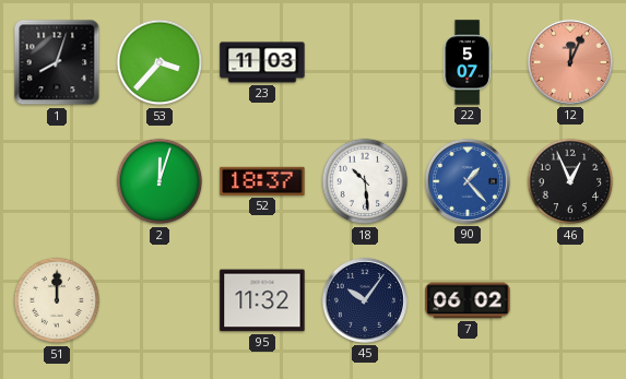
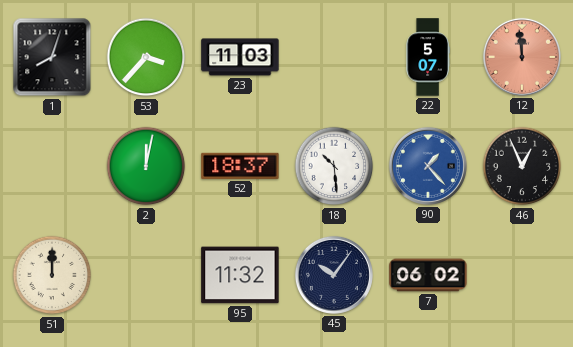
12: 12:04 -> 11:59 (522, 57)
2: 12:03 -> 12:02 (146, 166)
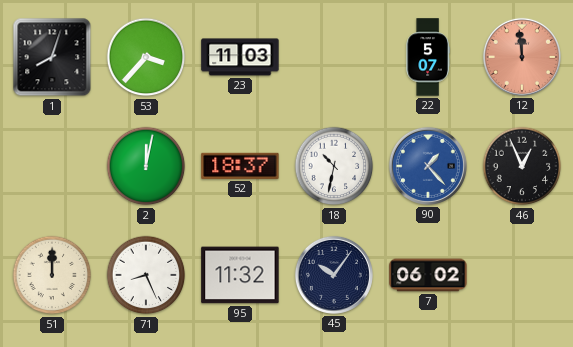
18: 10:29 -> 10:32 (334, 166)
71: none -> 8:26 (146, 275)
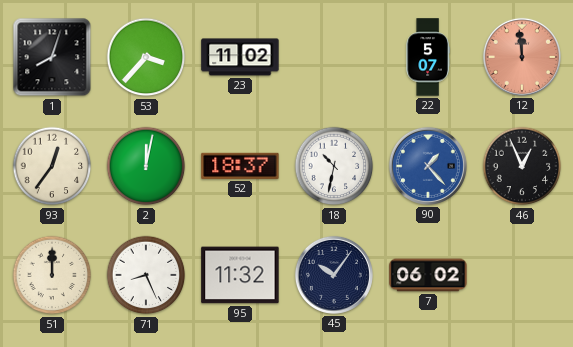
23: 11:03 -> 11:02 (240, 57)
93: none -> 12:36 (52, 166)
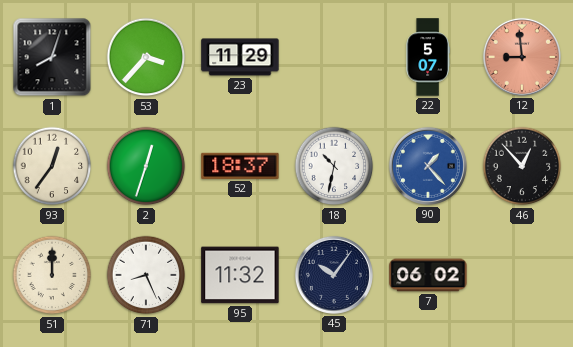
23: 11:02 -> 11:29 (240, 57)
12: 11:59 -> 8:59 (522, 57)
2: 12:02 -> 12:33 (146, 166)
46: 12:56 -> 12:53 (522, 166)
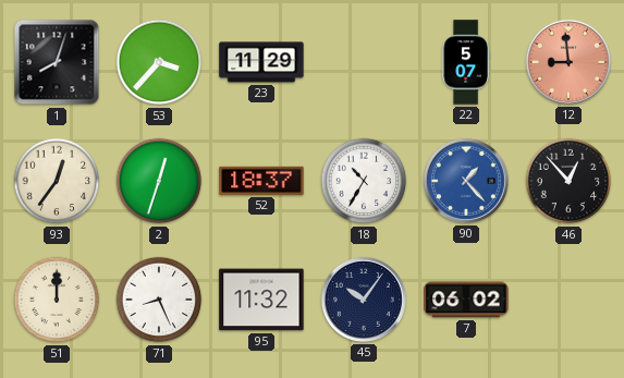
18: 10:32 -> 10:35 (364, 181)
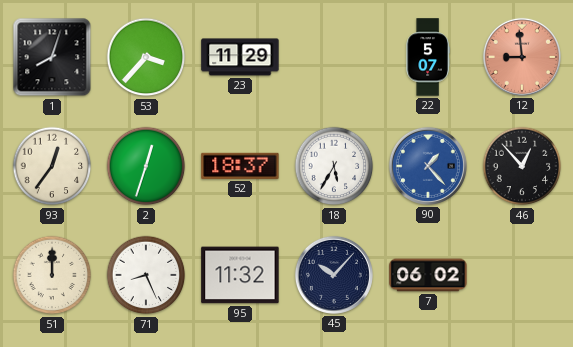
18: 10:35 -> 5:35 (334, 166)
45: 10:06 -> 10:07 (334, 275)
